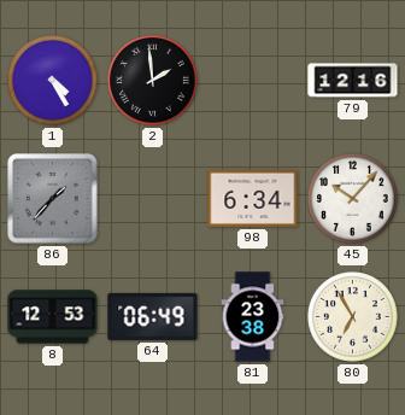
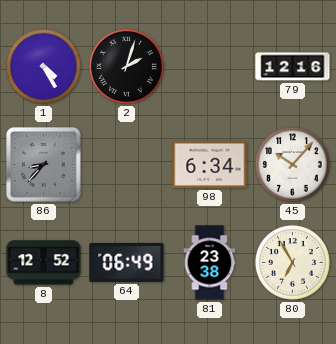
2: 1:59 -> 2:03 (127, 67)
86: 1:37 -> 8:37 (44, 165)
8: 12:53 -> 12:52 (44, 263)
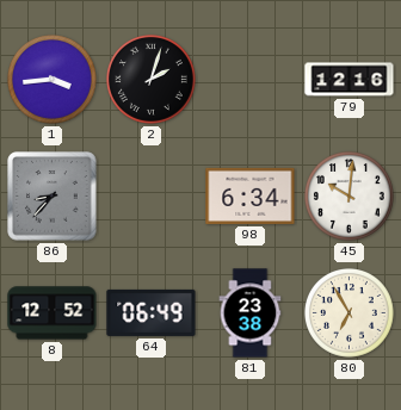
1: 4:25 -> 3:44 (53, 80)
45: 10:07 -> 10:01 (350, 197)
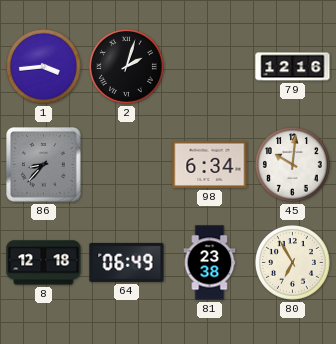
8: 12:52 -> 12:18 (44, 263)
